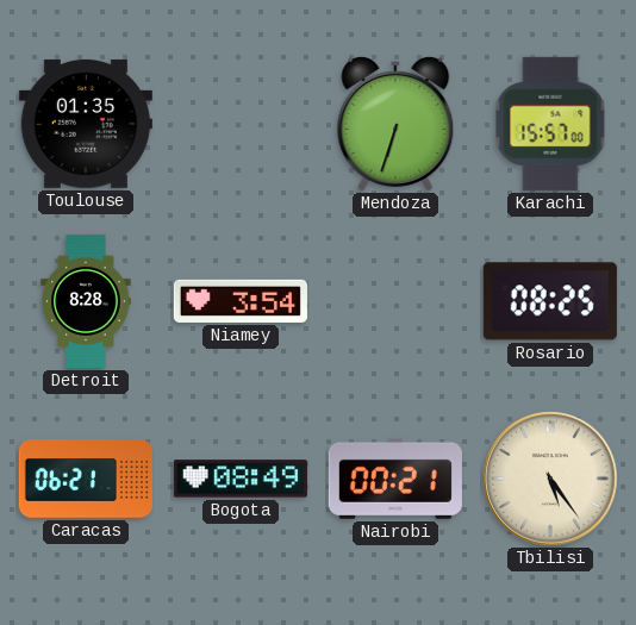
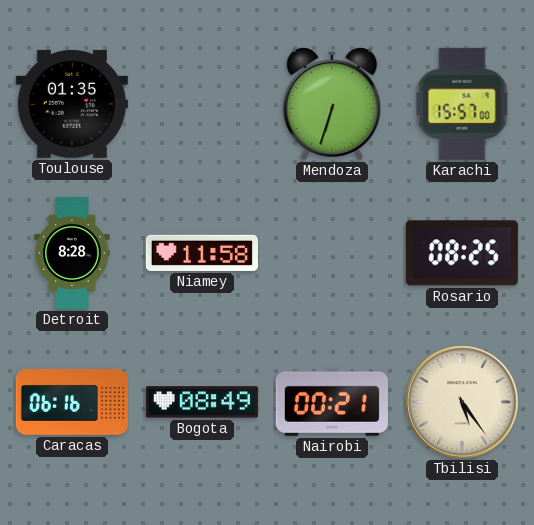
Niamey: 3:54 -> 11:58 (202, 253)
Caracas: 06:21 -> 06:16 (72, 402)
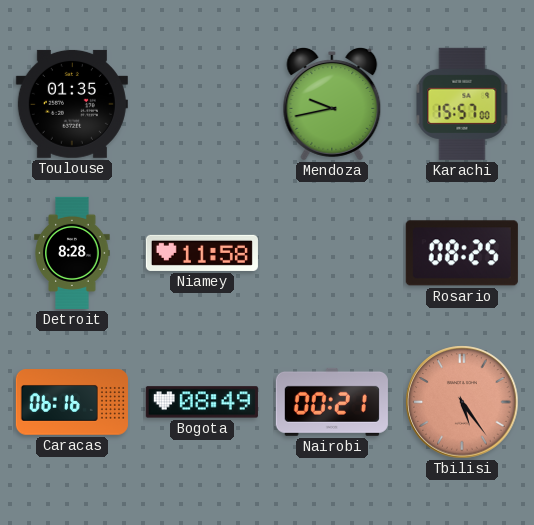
Mendoza: 6:33 -> 9:43 (332, 104)
Tbilisi dial: cream -> salmon (462, 402)
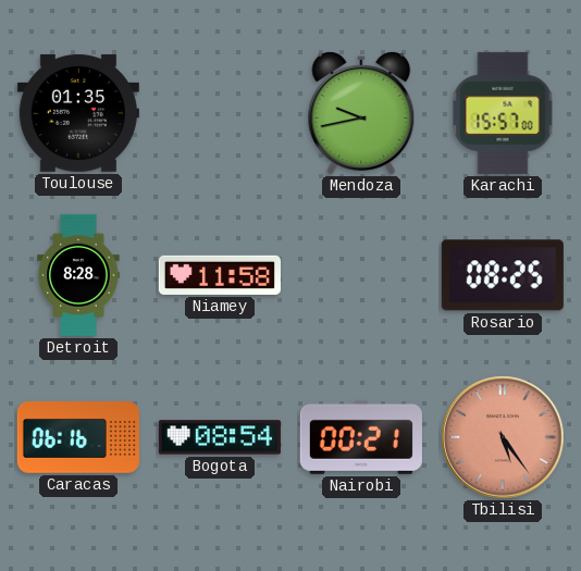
Bogota: 08:49 -> 08:54 (220, 437)
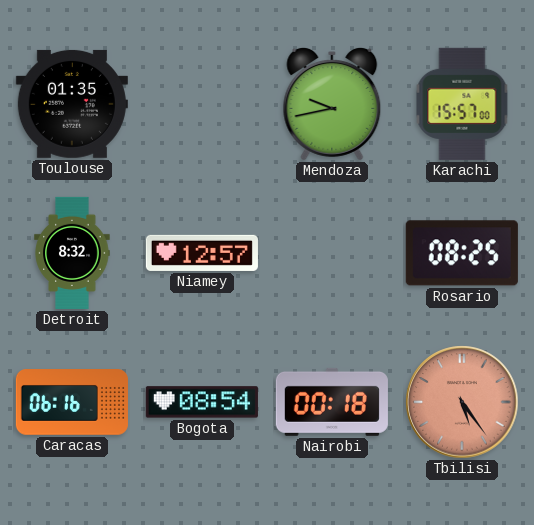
Detroit: 8:28 -> 8:32 (72, 253)
Niamey: 11:58 -> 12:57 (202, 253)
Nairobi: 00:21 -> 00:18 (332, 402)
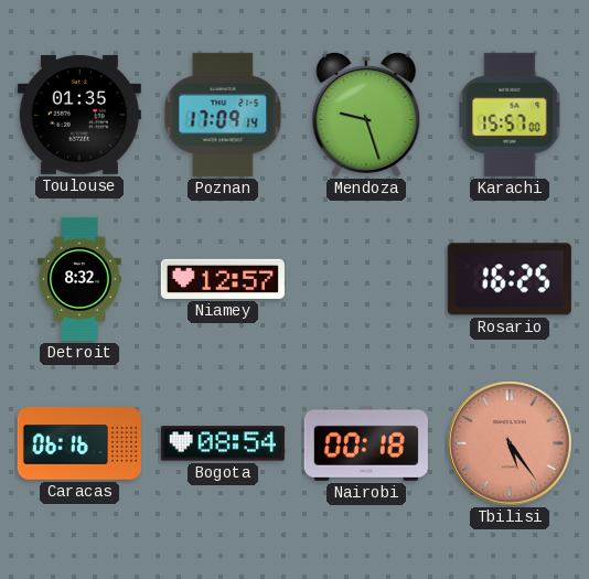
Poznan: none -> 17:09 (223, 115)
Mendoza: 9:43 -> 9:27 (366, 115)
Rosario: 08:25 -> 16:25 (510, 279)
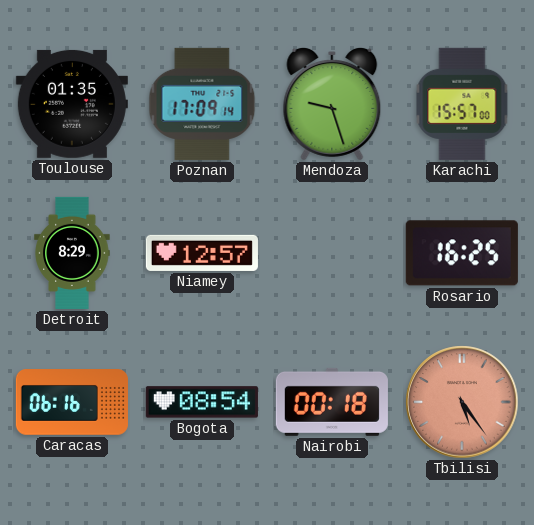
Detroit: 8:32 -> 8:29 (72, 253)
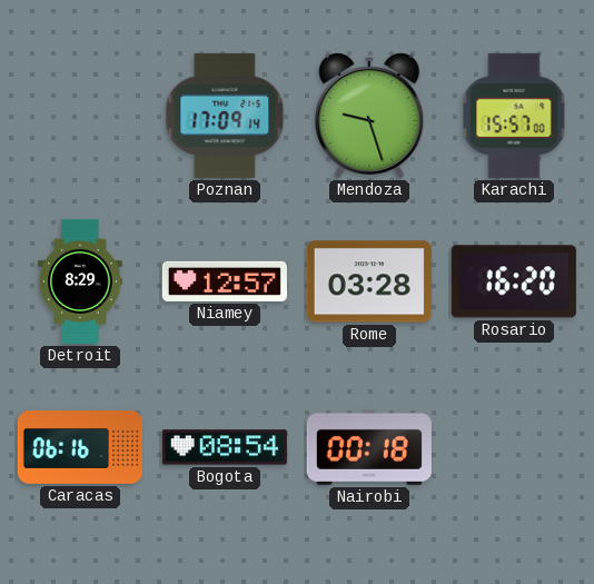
Toulouse: 01:35 -> none (72, 104)
Rome: none -> 03:28 (369, 281)
Rosario: 16:25 -> 16:20 (514, 281)
Tbilisi: 5:24 -> none (462, 402)
